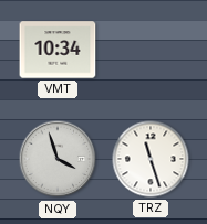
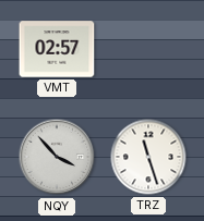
VMT: 10:34 -> 02:57 (57, 49)
NQY: 3:57 -> 3:53 (57, 157)
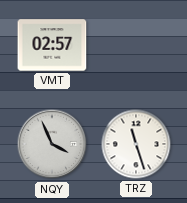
NQY: 3:53 -> 3:56 (52, 144)
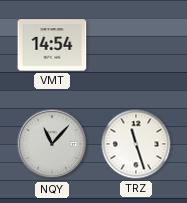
VMT: 02:57 -> 14:54 (52, 45)
NQY: 3:56 -> 11:07 (52, 144)
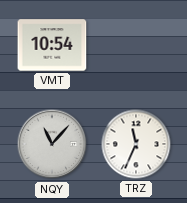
VMT: 14:54 -> 10:54 (52, 45)
TRZ: 11:27 -> 11:34 (136, 144)
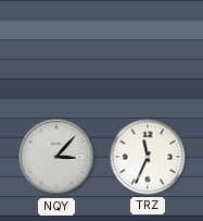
VMT: 10:54 -> none (52, 45)
NQY: 11:07 -> 3:07 (56, 157)
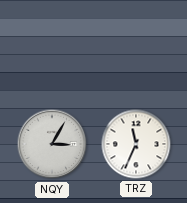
NQY: 3:07 -> 3:05 (52, 144)
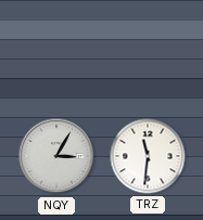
TRZ: 11:34 -> 11:31 (148, 156)
